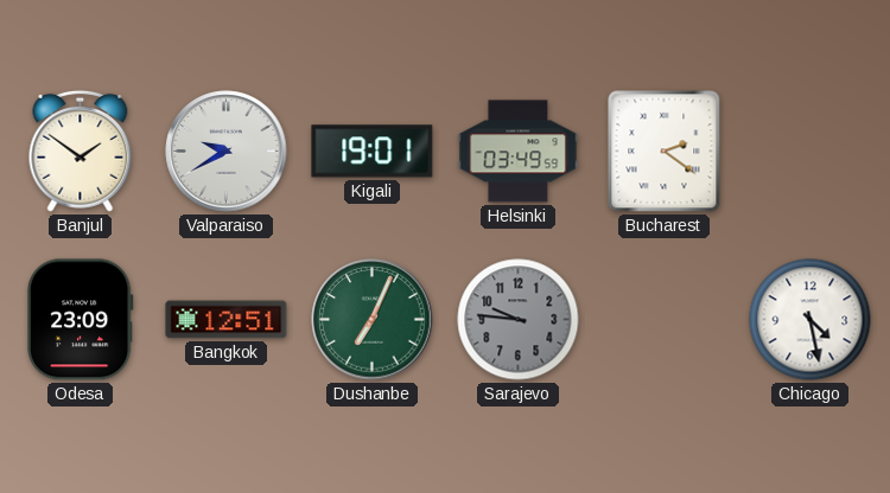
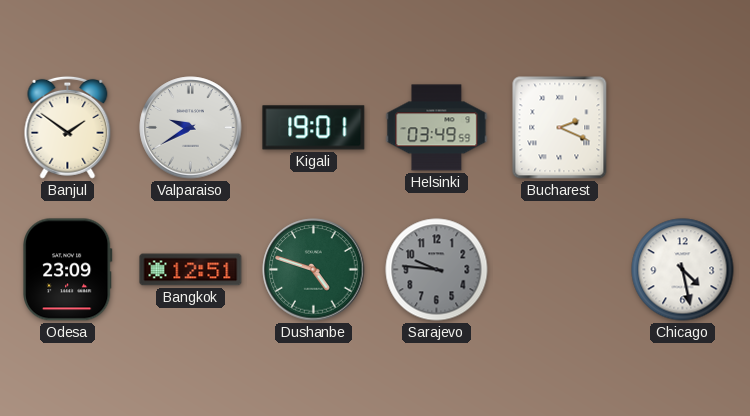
Bucharest: 2:21 -> 2:19 (560, 128)
Dushanbe: 7:04 -> 4:48 (314, 270)
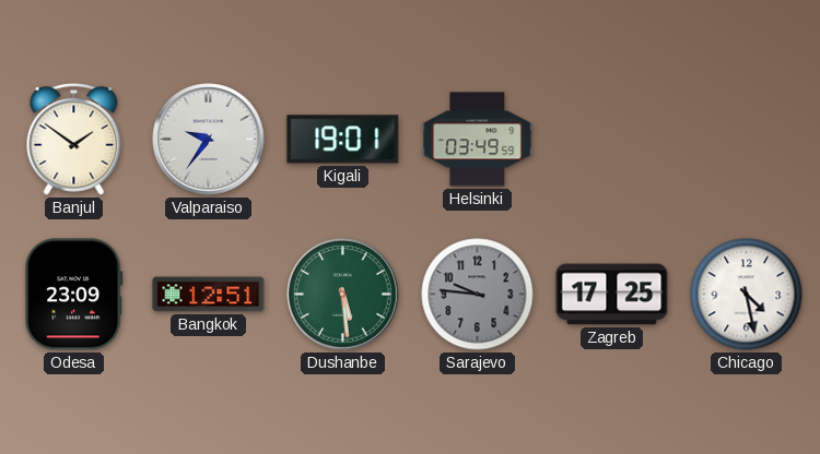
Valparaiso: 9:40 -> 9:36 (209, 140)
Bucharest: 2:19 -> none (560, 128)
Dushanbe: 4:48 -> 5:29 (343, 295)
Zagreb: none -> 17:25 (612, 295)
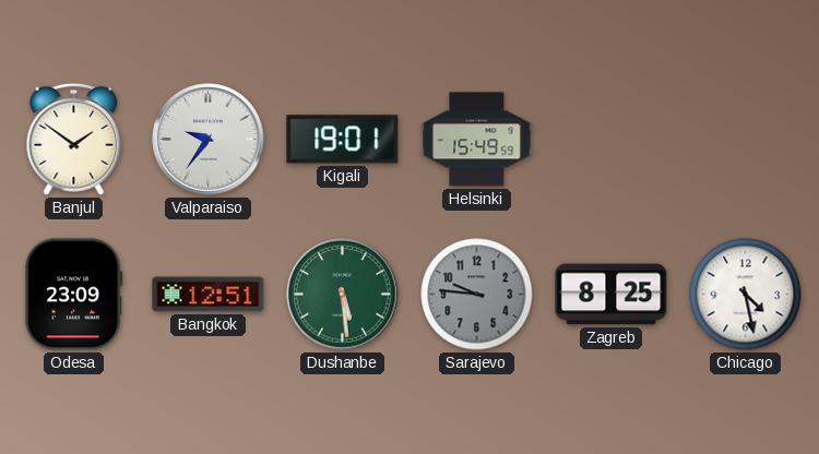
Helsinki: 03:49 -> 15:49 (477, 140)
Zagreb: 17:25 -> 8:25 (612, 295)
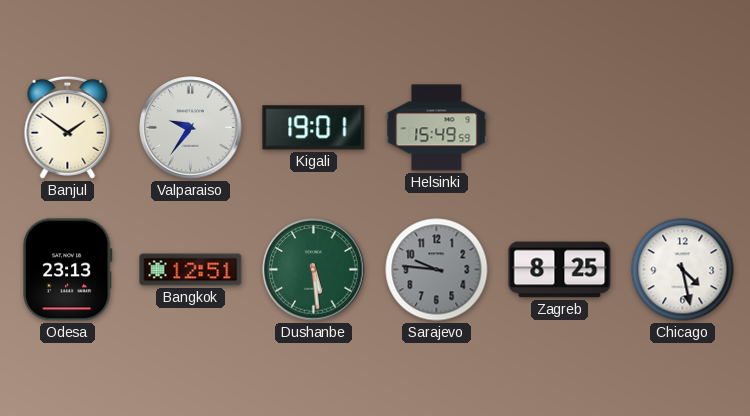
Odesa: 23:09 -> 23:13 (68, 270)
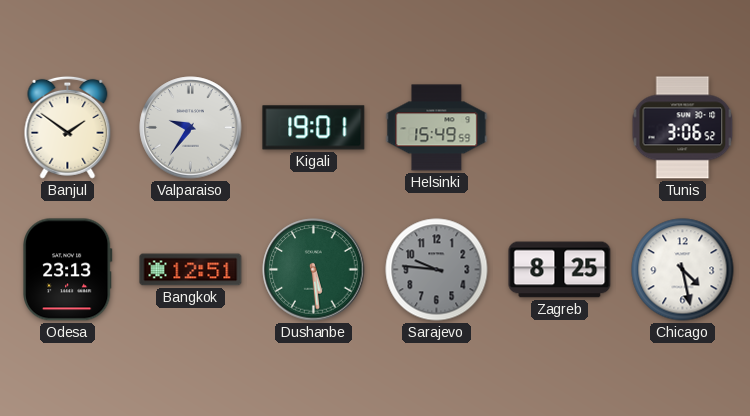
Tunis: none -> 3:06 (683, 128)
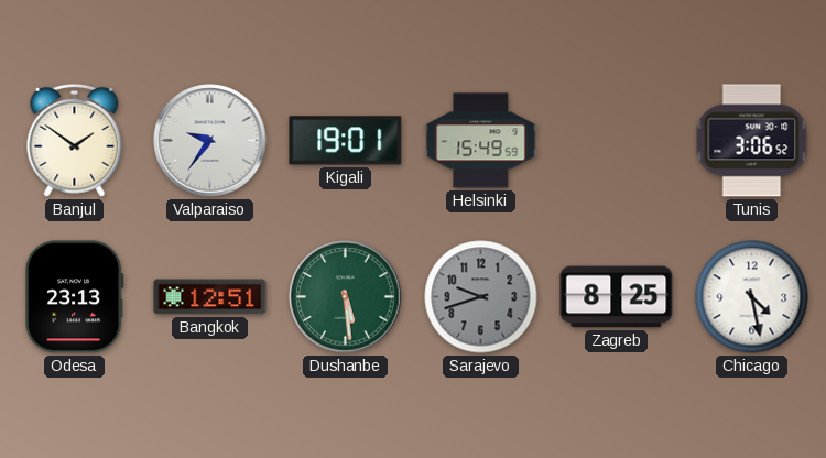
Sarajevo: 9:46 -> 9:42 (481, 297)
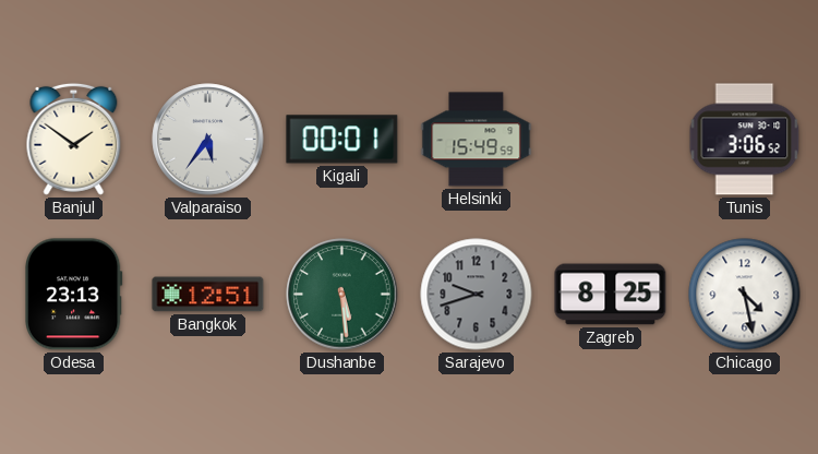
Valparaiso: 9:36 -> 5:36 (208, 140)
Kigali: 19:01 -> 00:01 (342, 140)
